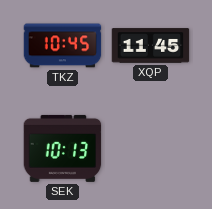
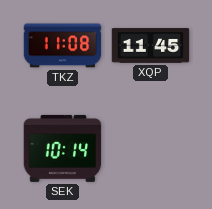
TKZ: 10:45 -> 11:08 (63, 46)
SEK: 10:13 -> 10:14 (63, 148)
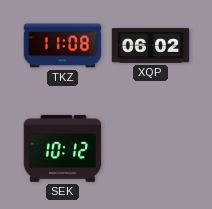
XQP: 11:45 -> 06:02 (151, 46)
SEK: 10:14 -> 10:12 (63, 148)
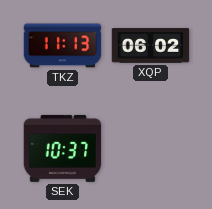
TKZ: 11:08 -> 11:13 (63, 46)
SEK: 10:12 -> 10:37 (63, 148)
